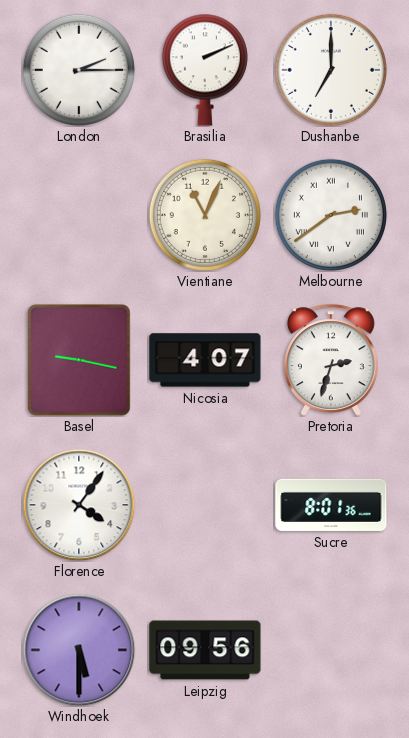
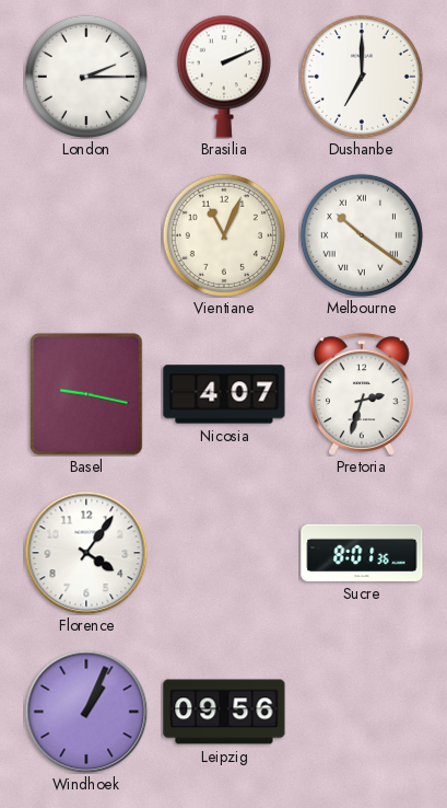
Melbourne: 2:39 -> 10:21 (362, 235)
Windhoek: 5:30 -> 1:04 (86, 712)
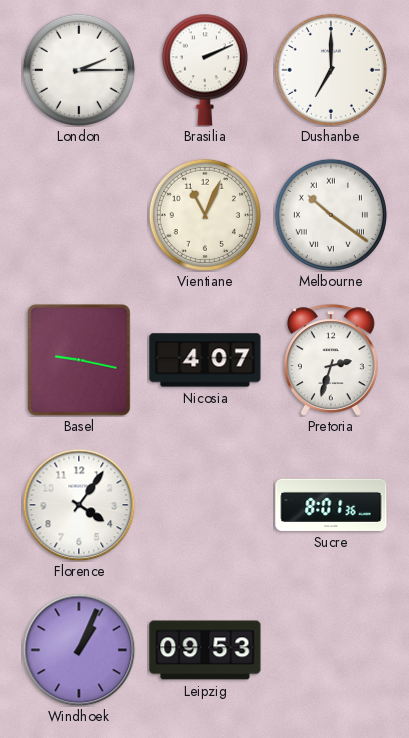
Leipzig: 09:56 -> 09:53 (205, 650)
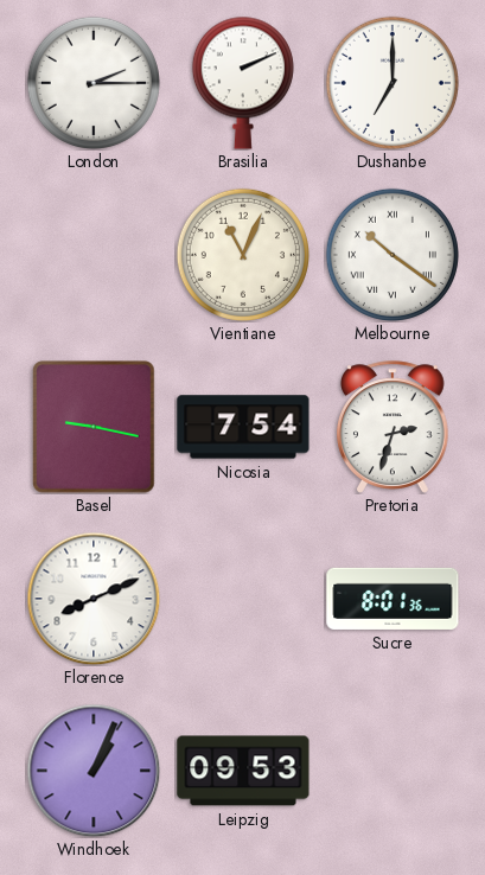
Nicosia: 4:07 -> 7:54 (243, 427)
Florence: 4:06 -> 8:11 (94, 599)
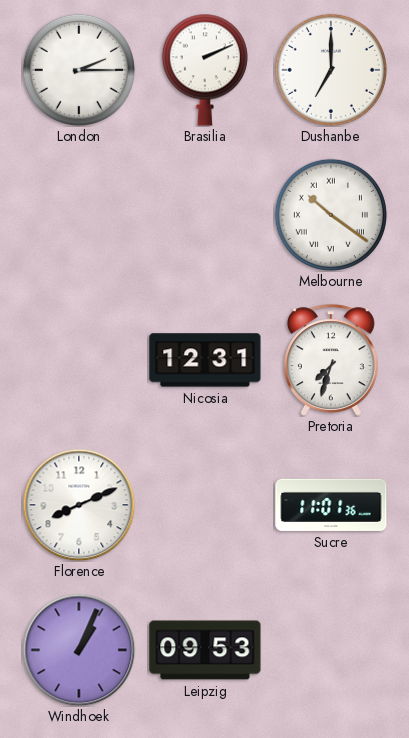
Vientiane: 11:04 -> none (243, 255)
Basel: 9:17 -> none (94, 427)
Nicosia: 7:54 -> 12:31 (205, 360)
Pretoria: 2:33 -> 7:33 (331, 360)
Sucre: 8:01 -> 11:01 (331, 505)
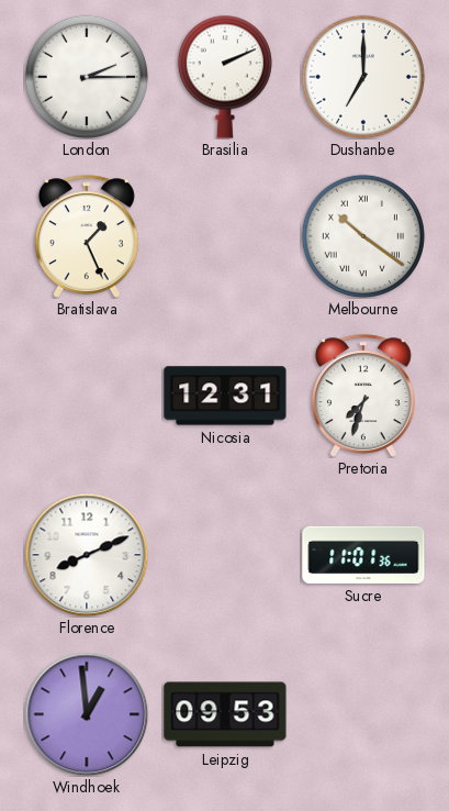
Bratislava: none -> 1:26 (87, 236)
Windhoek: 1:04 -> 12:59 (87, 714)
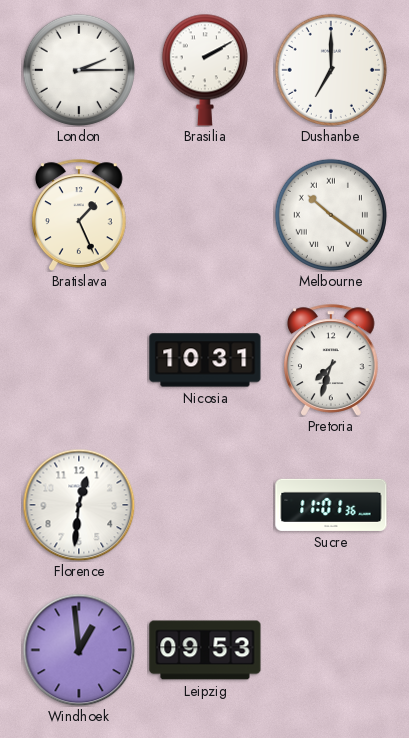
Brasilia: 2:11 -> 2:10 (205, 70)
Nicosia: 12:31 -> 10:31 (205, 360)
Florence: 8:11 -> 12:31 (79, 505)
